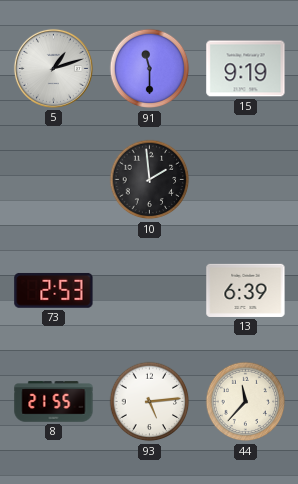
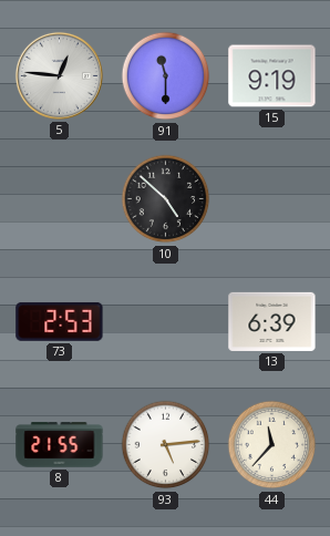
5: 1:12 -> 12:46 (59, 75)
10: 1:59 -> 4:52 (166, 199)
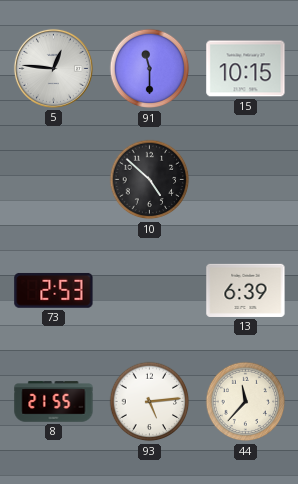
15: 9:19 -> 10:15 (246, 69)
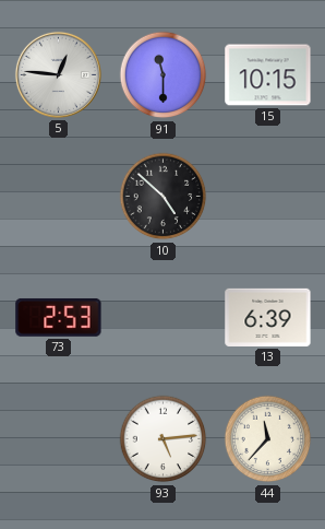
8: 21:55 -> none (54, 402)
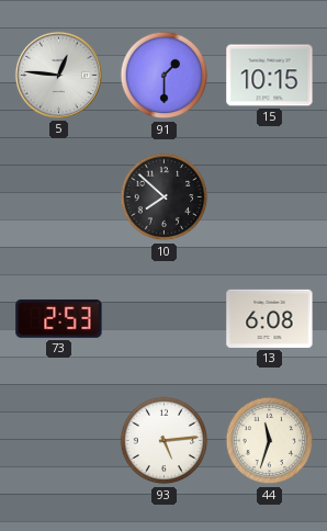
91: 11:30 -> 1:30 (165, 76)
10: 4:52 -> 7:52 (165, 197)
13: 6:39 -> 6:08 (270, 318)
44: 11:37 -> 11:33 (270, 441)
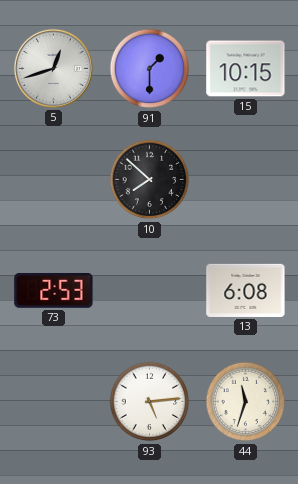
5: 12:46 -> 12:42 (53, 68)
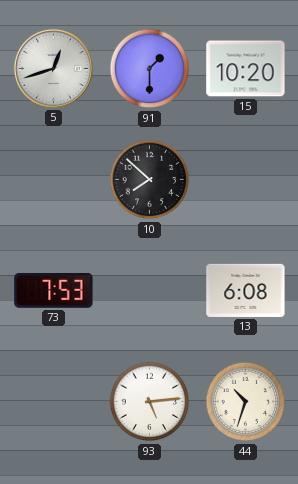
15: 10:15 -> 10:20 (246, 69)
73: 2:53 -> 7:53 (54, 291)
44: 11:33 -> 10:33 (246, 402)
